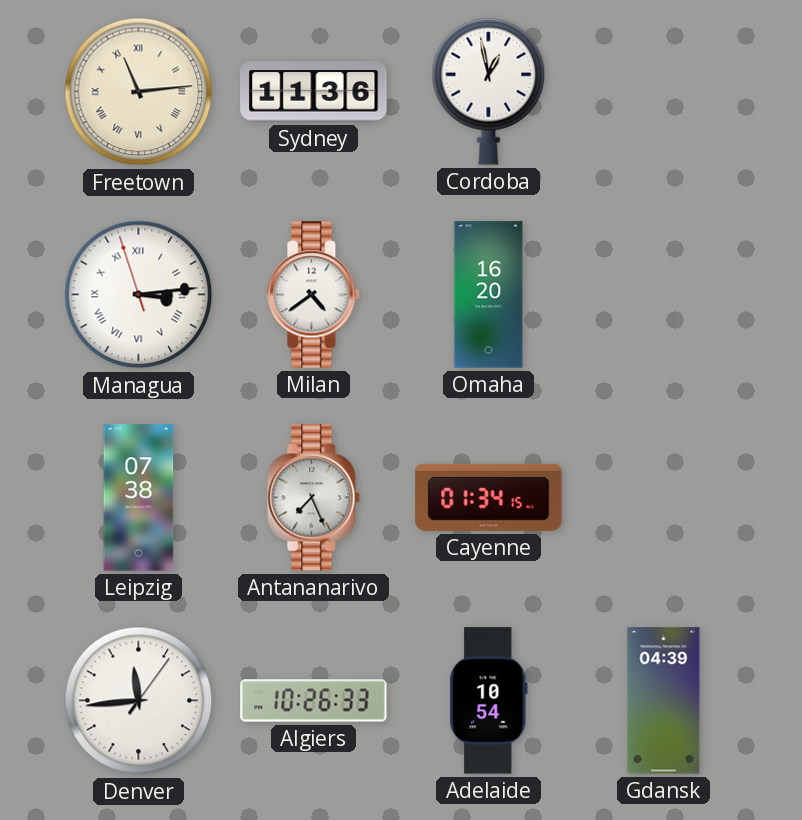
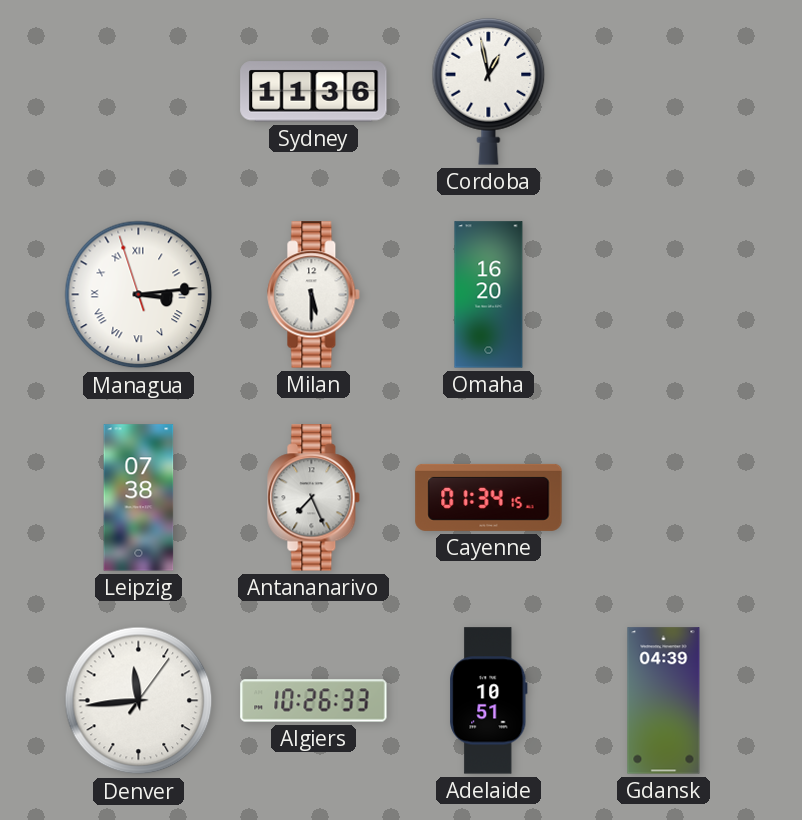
Freetown: 11:14 -> none (139, 92)
Milan: 4:39 -> 5:30 (314, 295)
Adelaide: 10:54 -> 10:51 (489, 701)
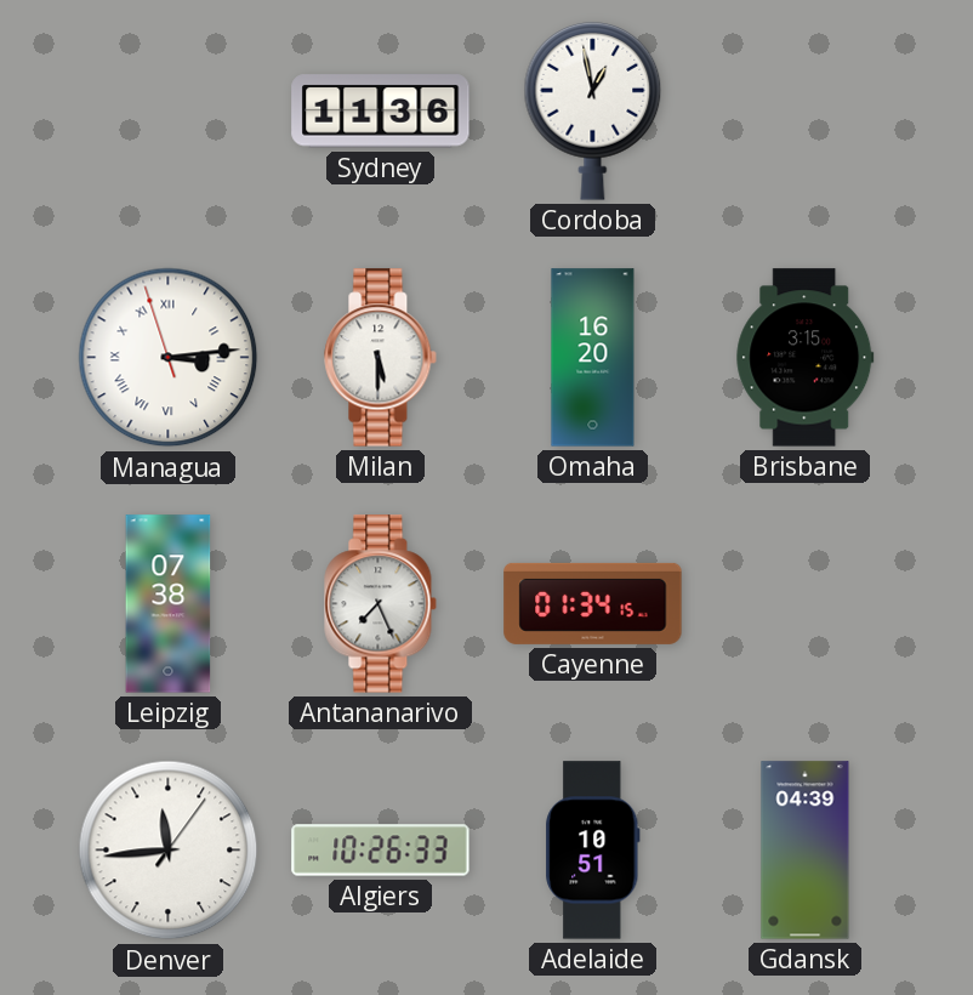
Brisbane: none -> 3:15 (806, 358)
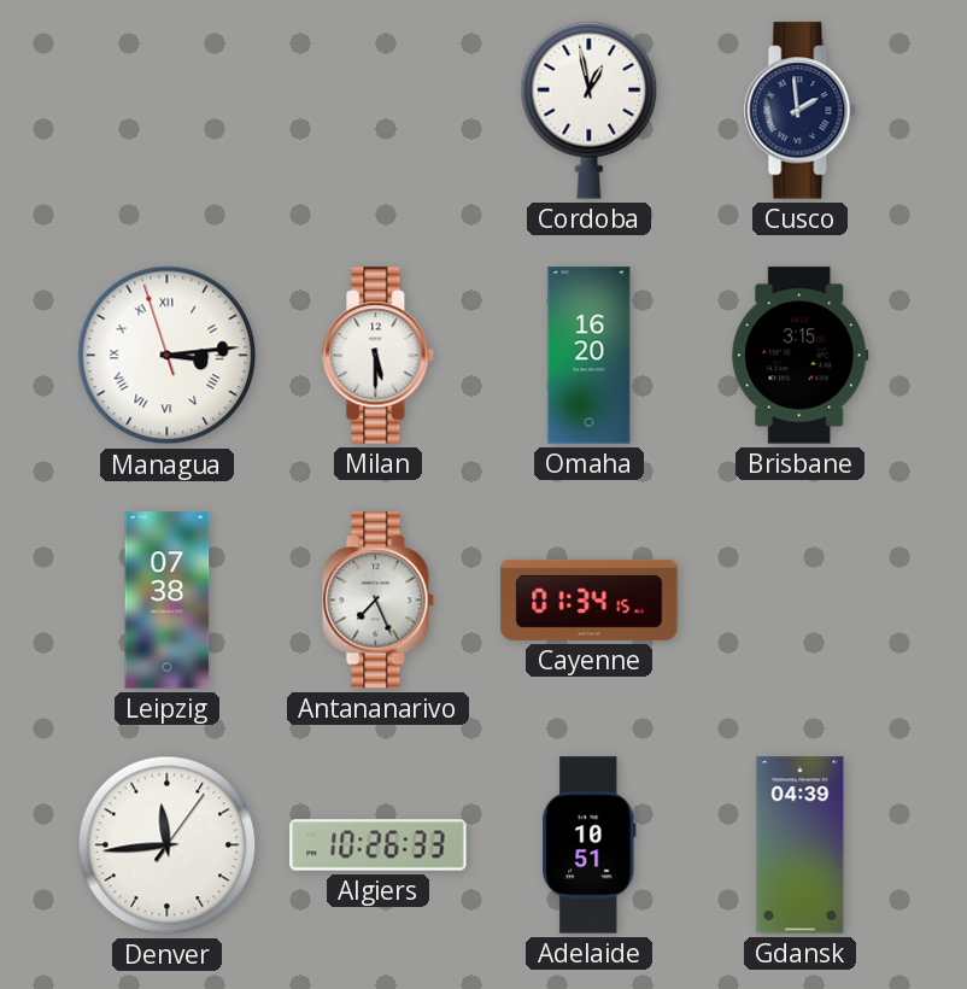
Sydney: 11:36 -> none (381, 112)
Cusco: none -> 1:59 (801, 111)
